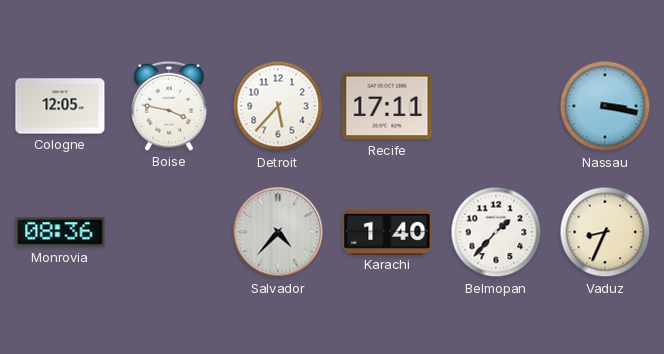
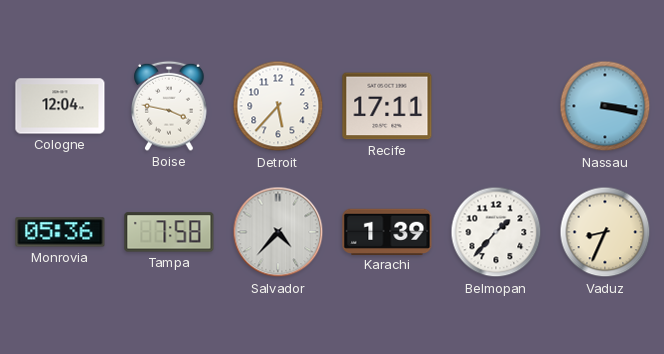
Cologne: 12:05 -> 12:04 (60, 106)
Monrovia: 08:36 -> 05:36 (60, 232)
Tampa: none -> 7:58 (169, 232)
Karachi: 1:40 -> 1:39 (387, 231)
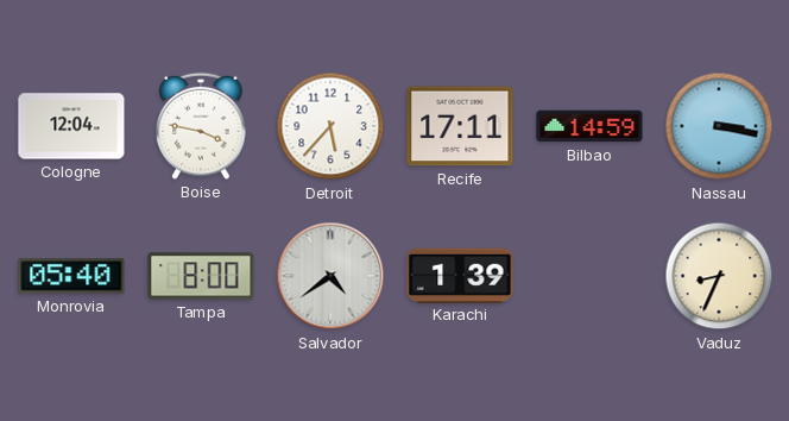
Bilbao: none -> 14:59 (589, 126)
Monrovia: 05:36 -> 05:40 (71, 276)
Tampa: 7:58 -> 8:00 (201, 276)
Salvador: 4:37 -> 4:39 (330, 276)
Belmopan: 1:37 -> none (496, 232)
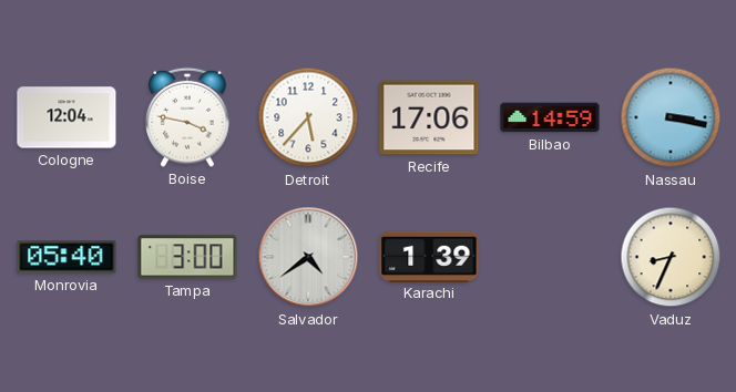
Recife: 17:11 -> 17:06 (429, 117)
Tampa: 8:00 -> 3:00 (187, 257)
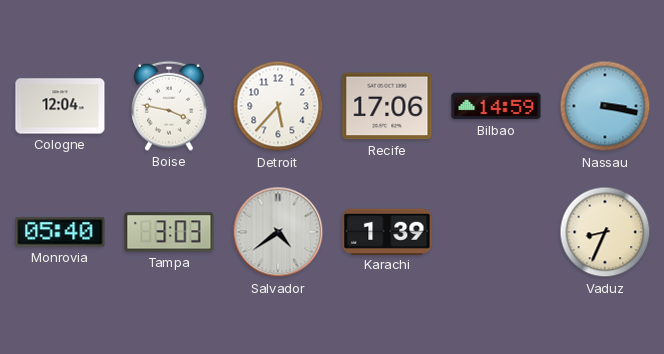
Tampa: 3:00 -> 3:03 (169, 232)
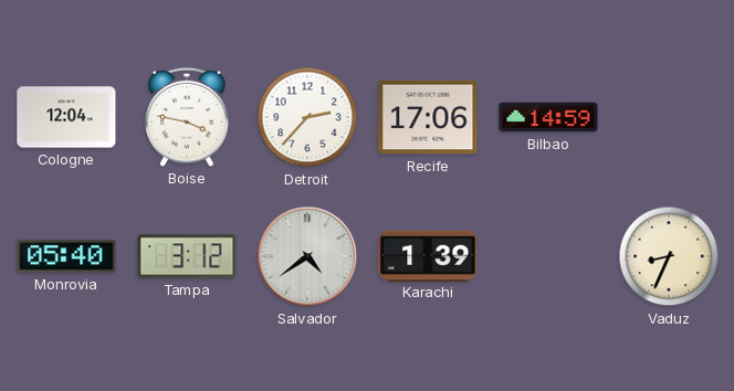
Detroit: 5:37 -> 2:37 (307, 117)
Nassau: 3:17 -> none (605, 106)
Tampa: 3:03 -> 3:12 (187, 256)
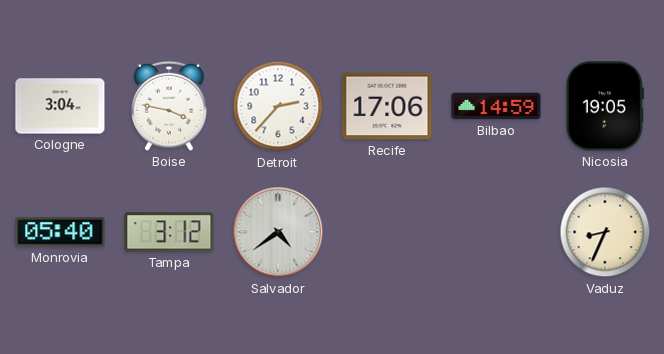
Cologne: 12:04 -> 3:04 (60, 106)
Nicosia: none -> 19:05 (605, 106)
Karachi: 1:39 -> none (428, 255)
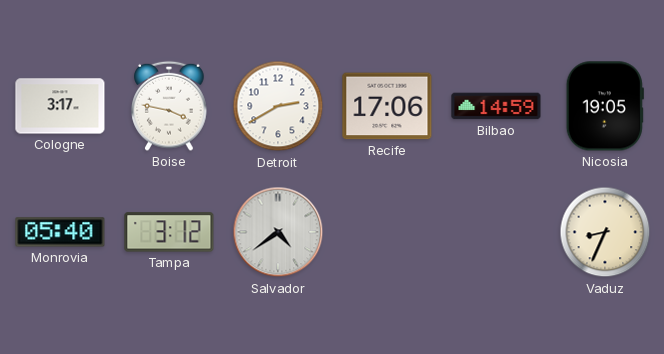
Cologne: 3:04 -> 3:17 (60, 106)
Detroit: 2:37 -> 2:40 (278, 106)
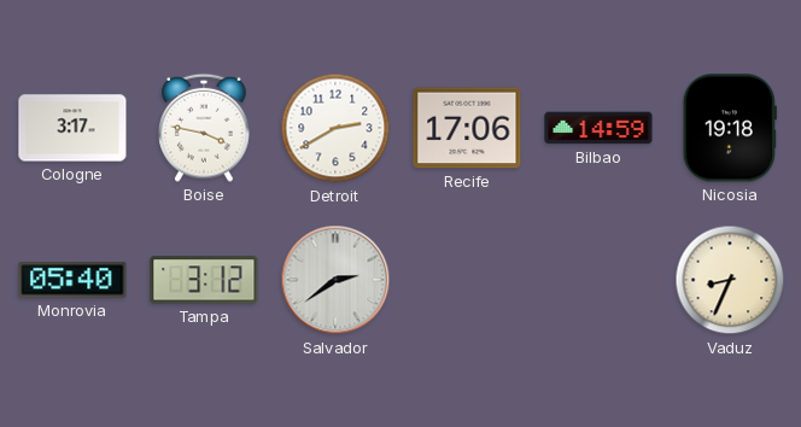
Nicosia: 19:05 -> 19:18 (730, 128)
Salvador: 4:39 -> 2:39 (335, 280)
